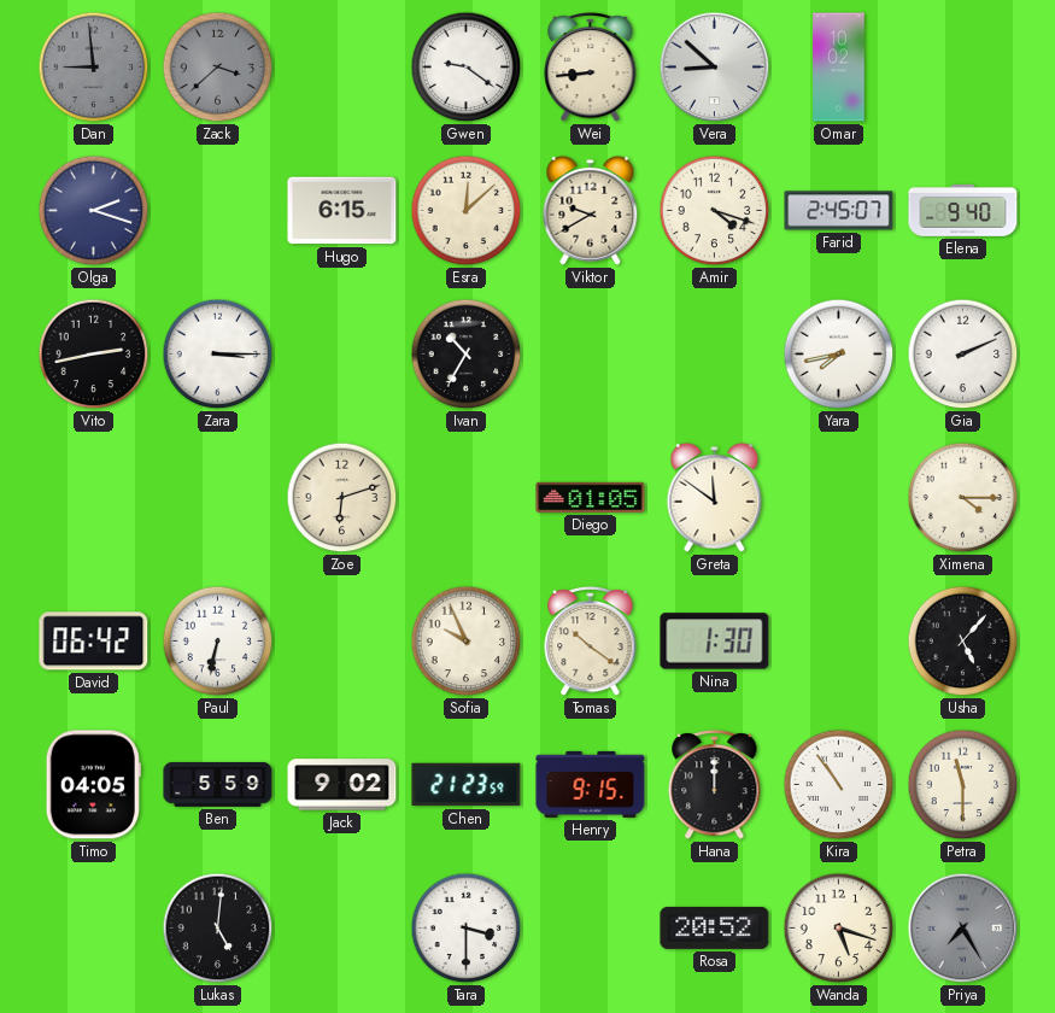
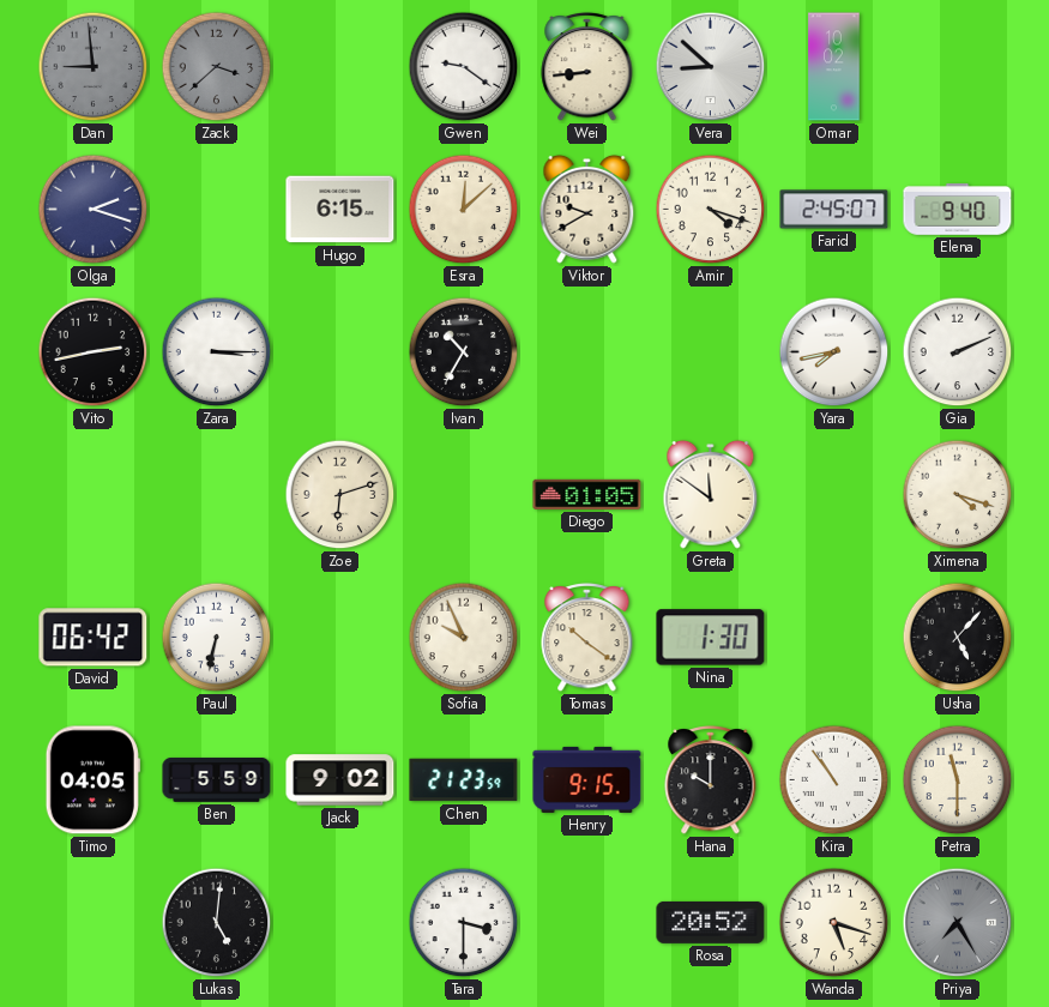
Ximena: 4:15 -> 4:18 (958, 495)
Hana: 12:00 -> 10:00 (711, 779)
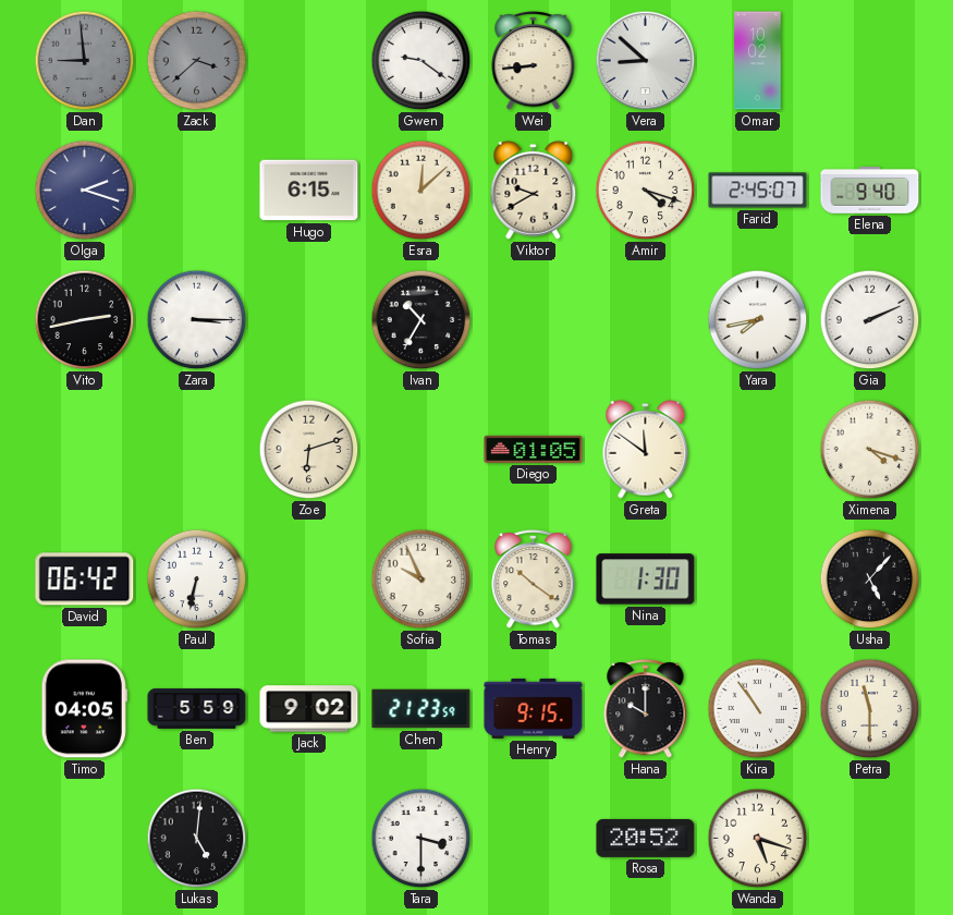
Priya: 7:25 -> none (958, 923)
